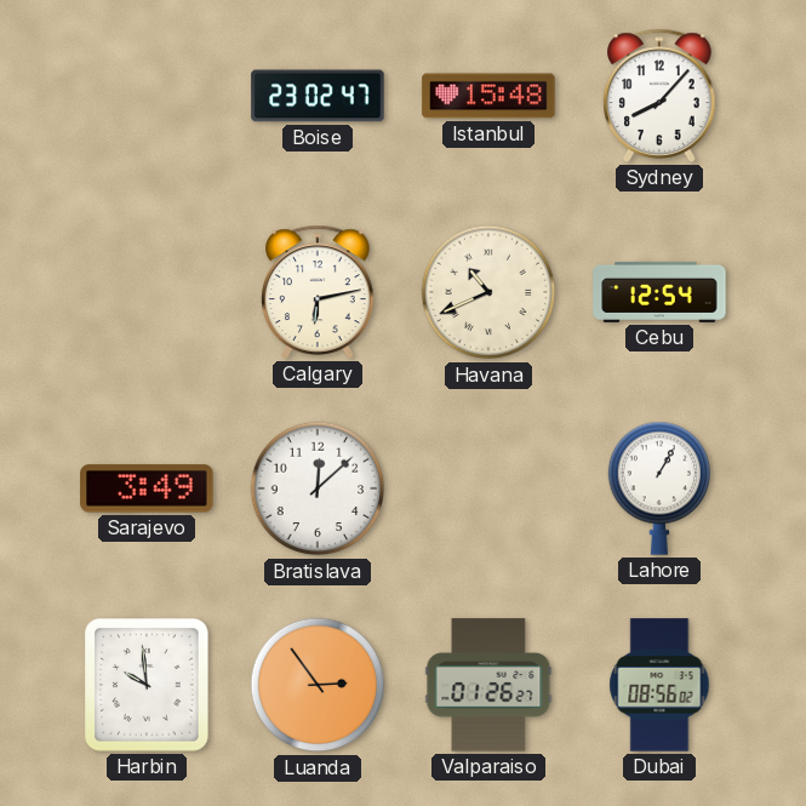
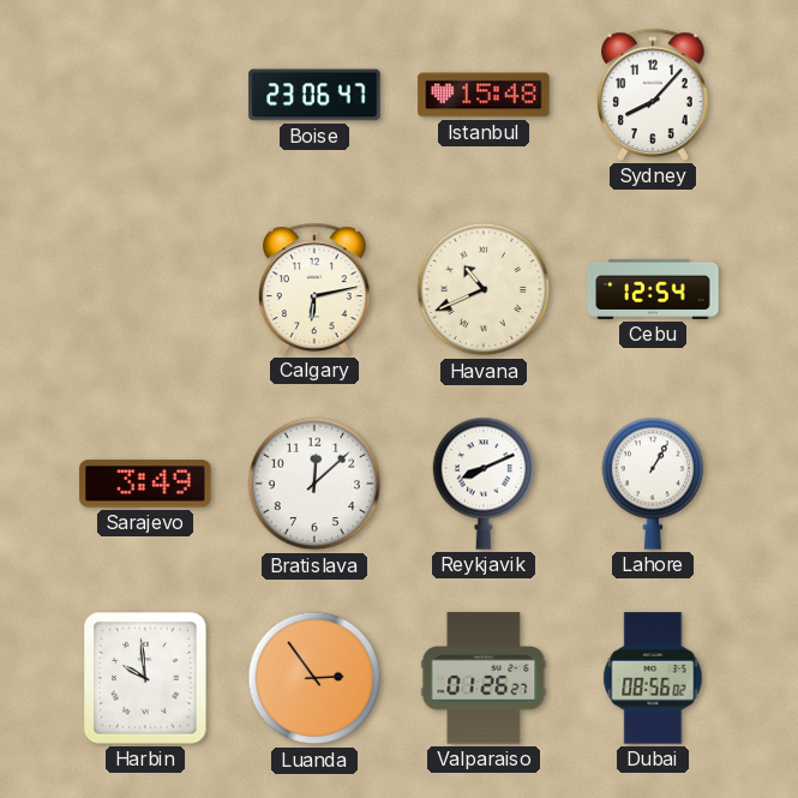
Boise: 23:02 -> 23:06 (314, 95)
Reykjavik: none -> 8:11 (484, 484)
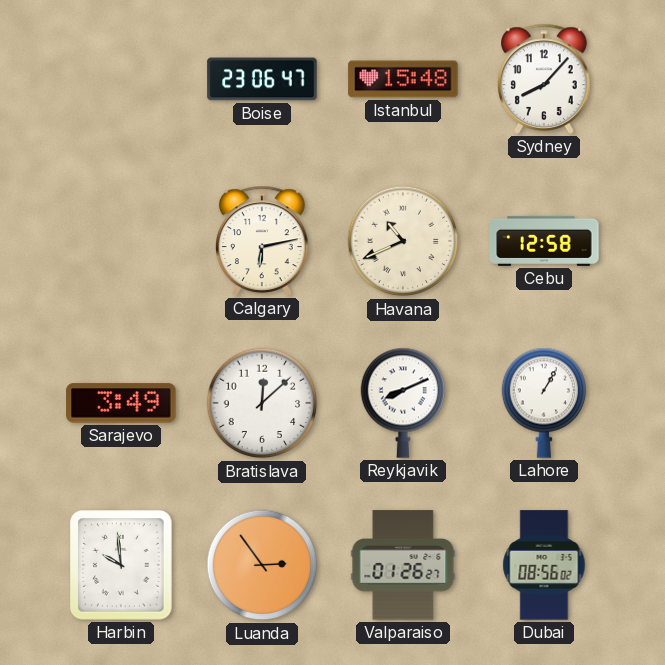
Cebu: 12:54 -> 12:58 (544, 241)
